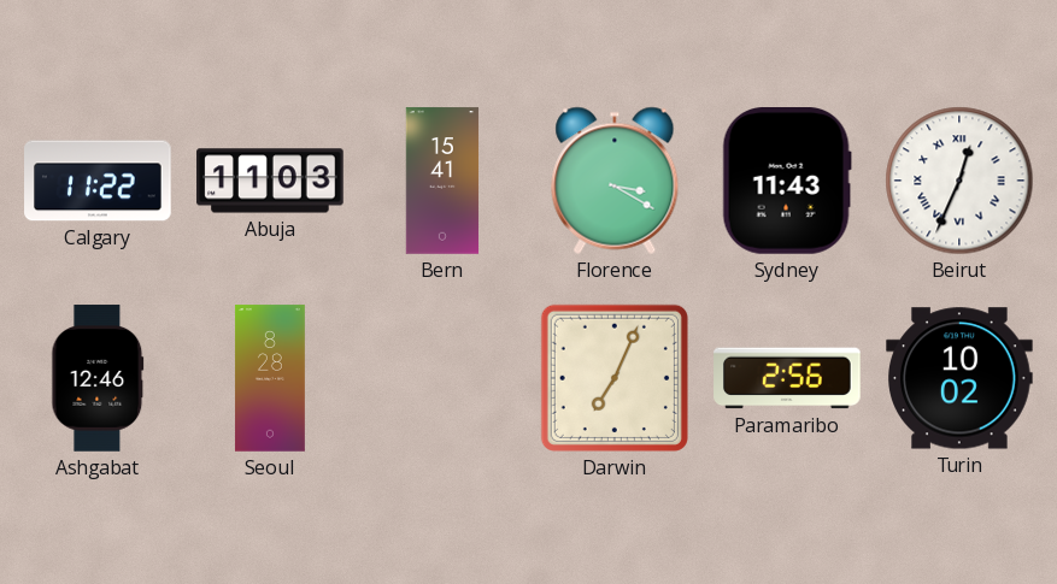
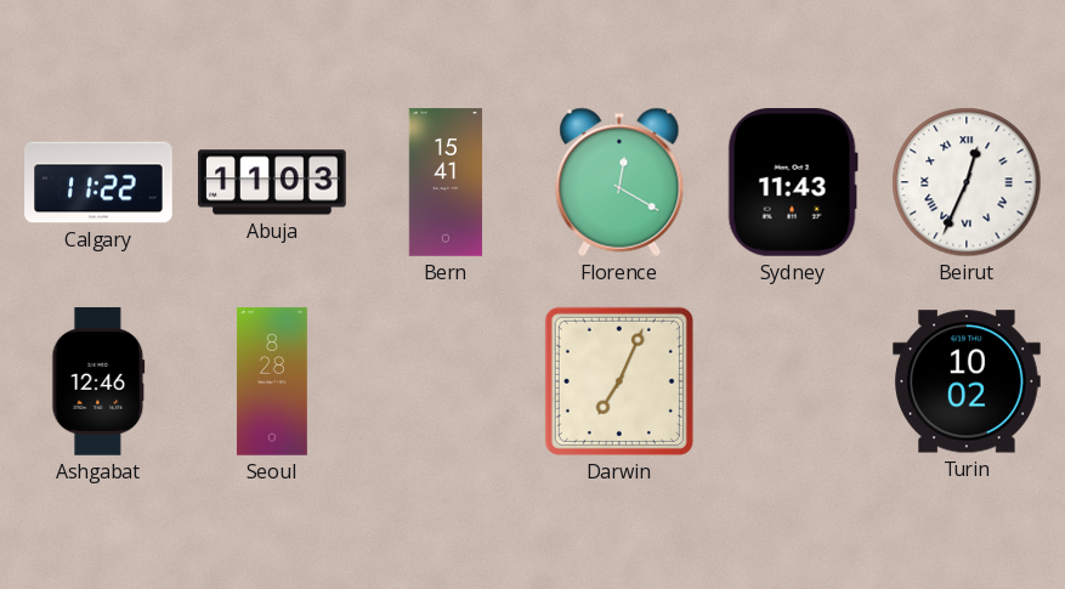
Florence: 3:20 -> 12:20 (619, 182)
Paramaribo: 2:56 -> none (787, 378)
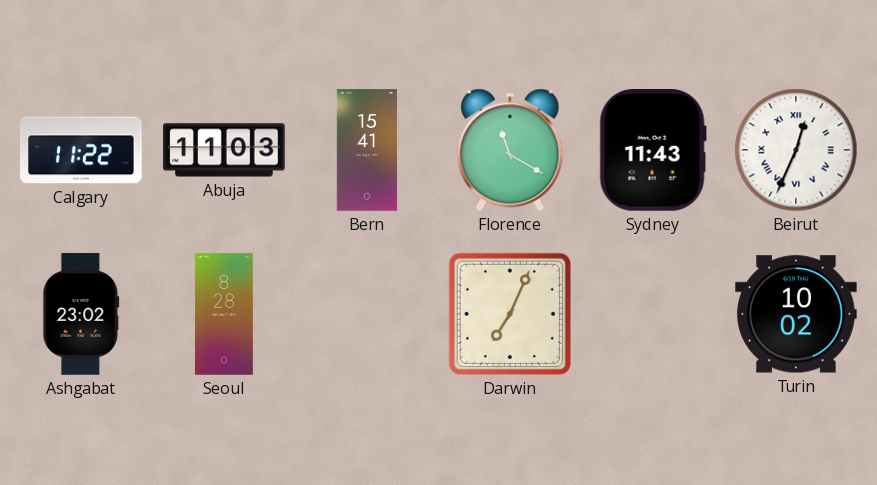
Florence: 12:20 -> 11:20 (510, 150)
Ashgabat: 12:46 -> 23:02 (81, 314)
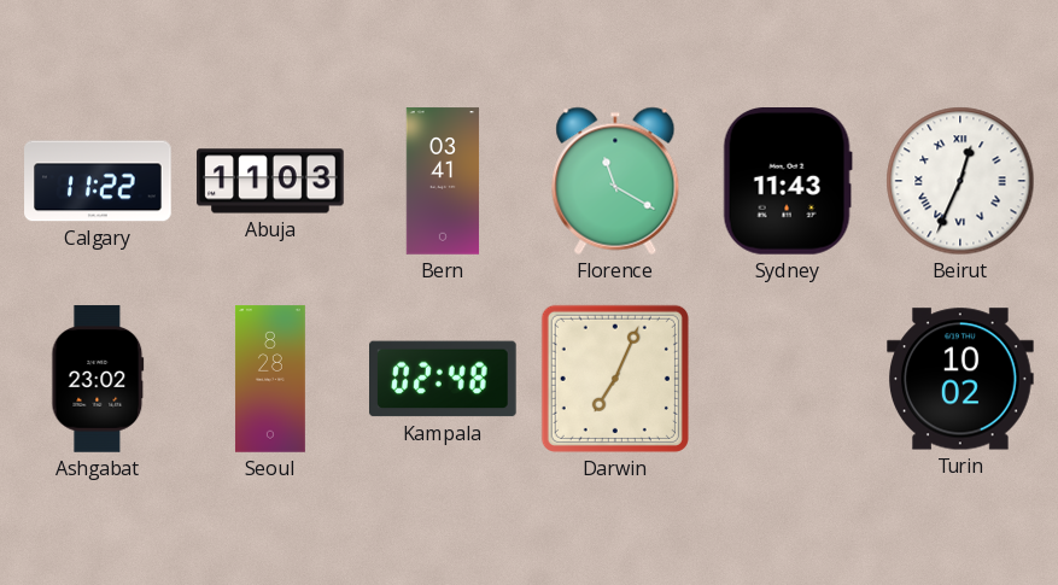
Bern: 15:41 -> 03:41 (443, 181)
Kampala: none -> 02:48 (444, 379)
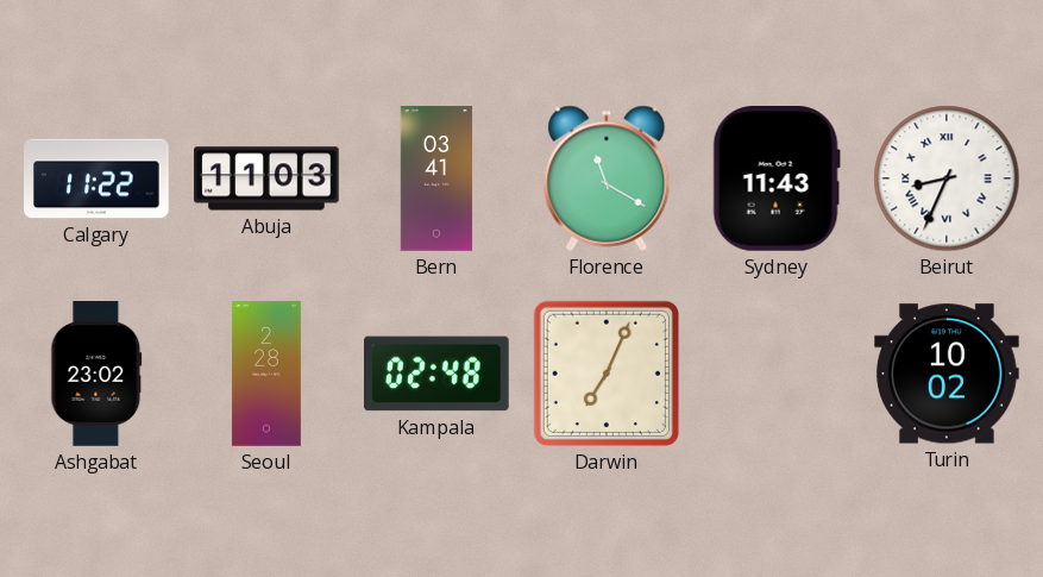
Beirut: 12:34 -> 8:34 (947, 178)
Seoul: 8:28 -> 2:28 (266, 374)
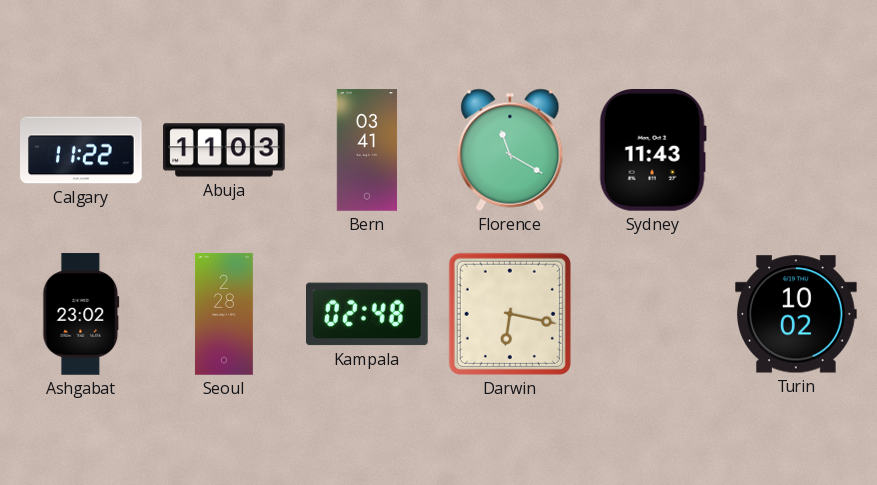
Beirut: 8:34 -> none (947, 178)
Darwin: 7:04 -> 6:17 (510, 314)
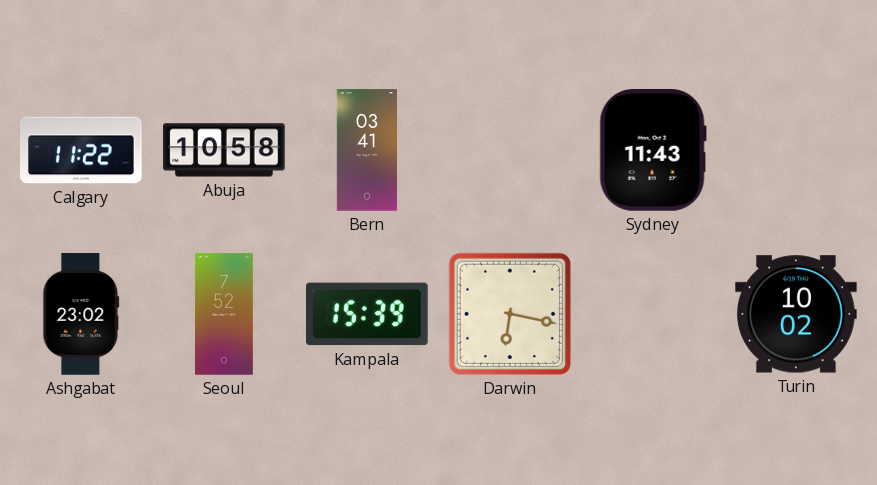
Abuja: 11:03 -> 10:58 (224, 150)
Florence: 11:20 -> none (510, 150)
Seoul: 2:28 -> 7:52 (224, 314)
Kampala: 02:48 -> 15:39 (368, 314)
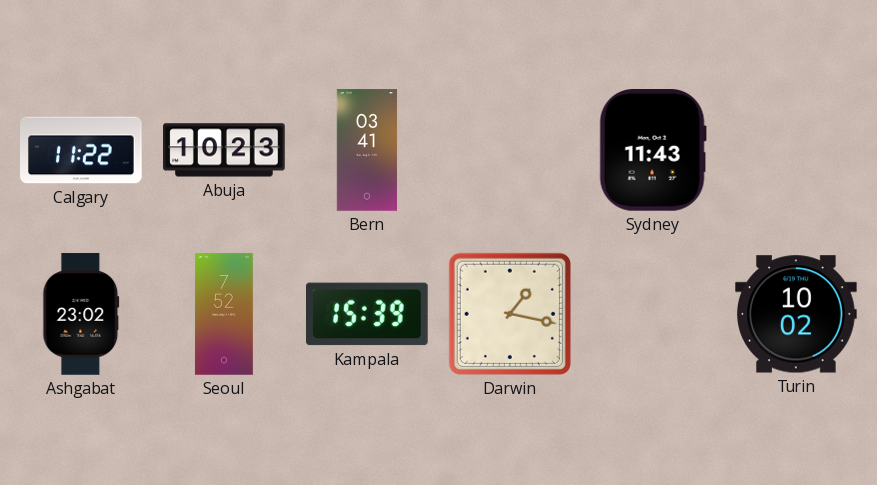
Abuja: 10:58 -> 10:23 (224, 150)
Darwin: 6:17 -> 1:17 (510, 314)
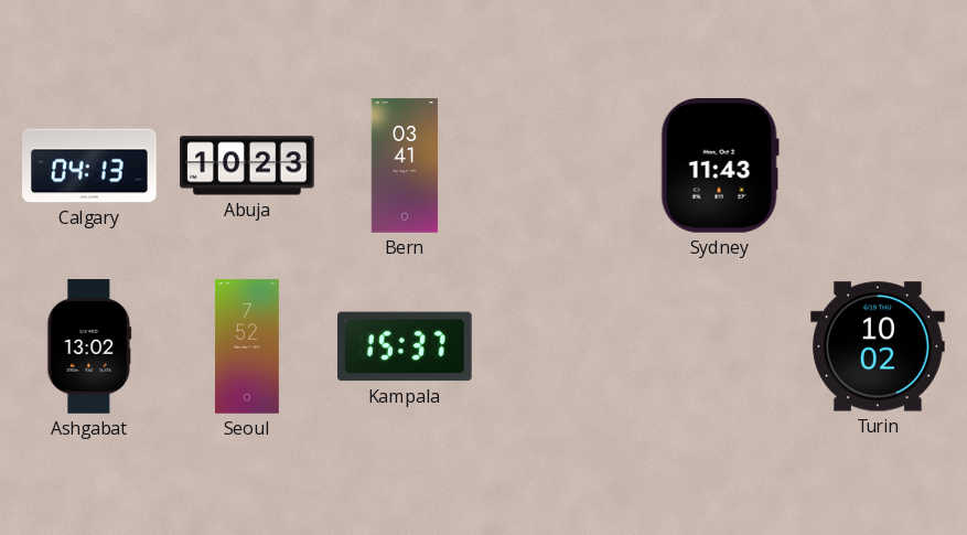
Calgary: 11:22 -> 04:13 (89, 165)
Ashgabat: 23:02 -> 13:02 (89, 346)
Kampala: 15:39 -> 15:37 (406, 346)
Darwin: 1:17 -> none (510, 314)
